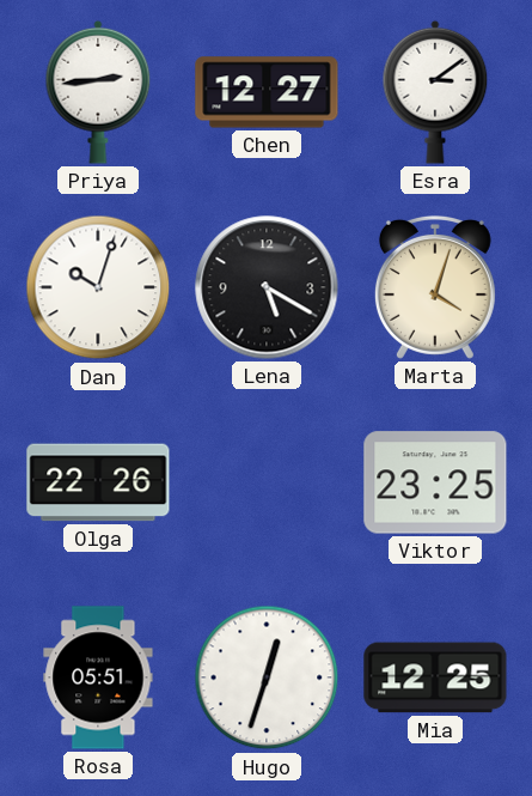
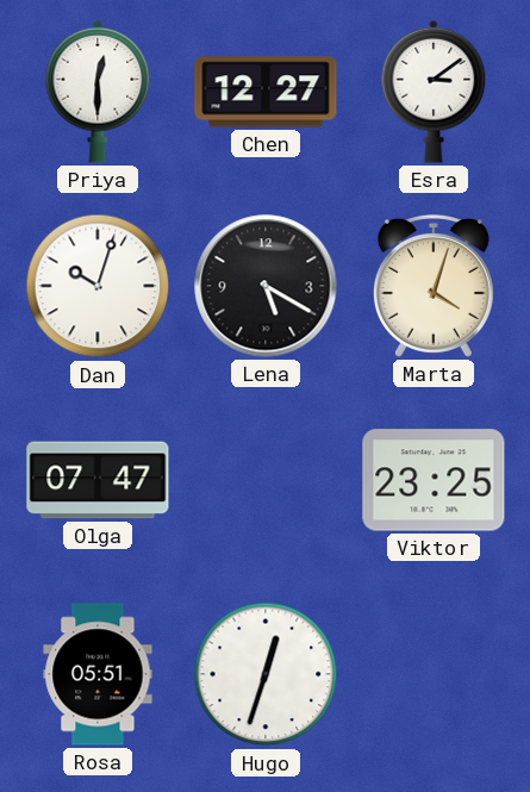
Priya: 2:44 -> 12:30 (98, 92)
Olga: 22:26 -> 07:47 (98, 480)
Mia: 12:25 -> none (435, 677)
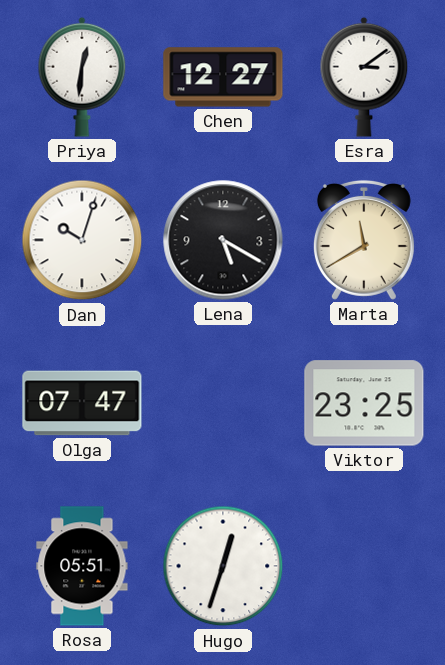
Priya: 12:30 -> 12:31 (82, 77)
Marta: 4:03 -> 11:40 (364, 240)
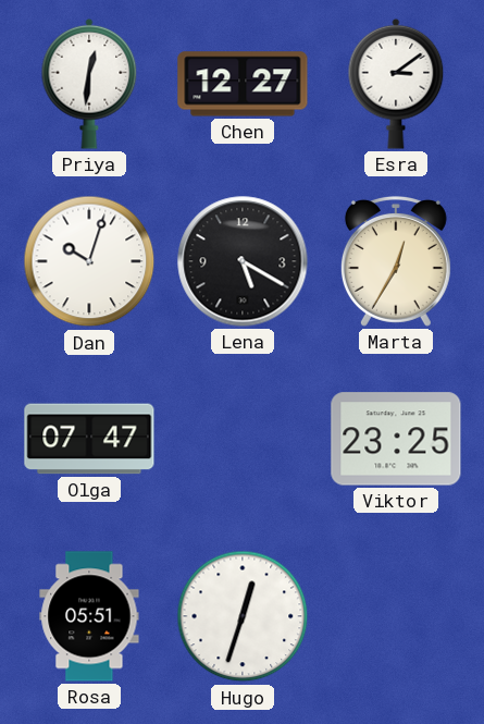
Marta: 11:40 -> 12:35 (396, 261)
